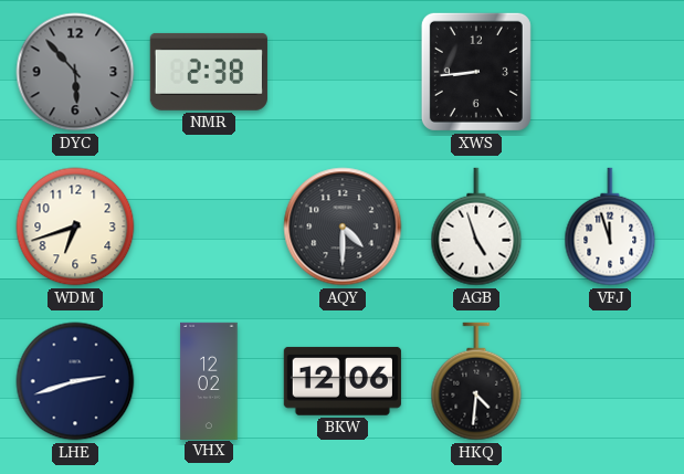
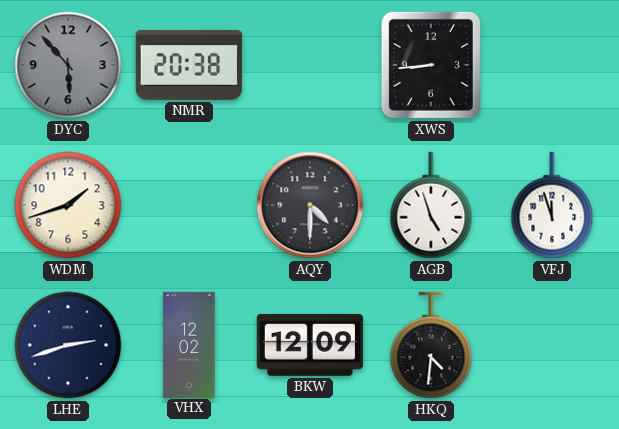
NMR: 2:38 -> 20:38 (189, 65)
WDM: 6:42 -> 1:42 (68, 205)
BKW: 12:06 -> 12:09 (310, 345)
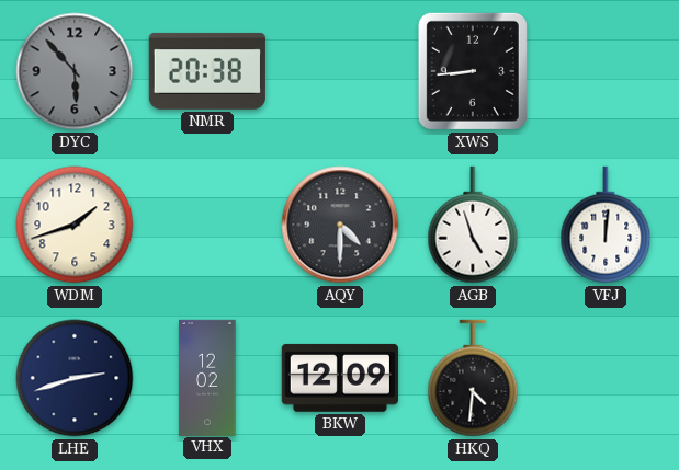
VFJ: 11:57 -> 12:01 (606, 225)
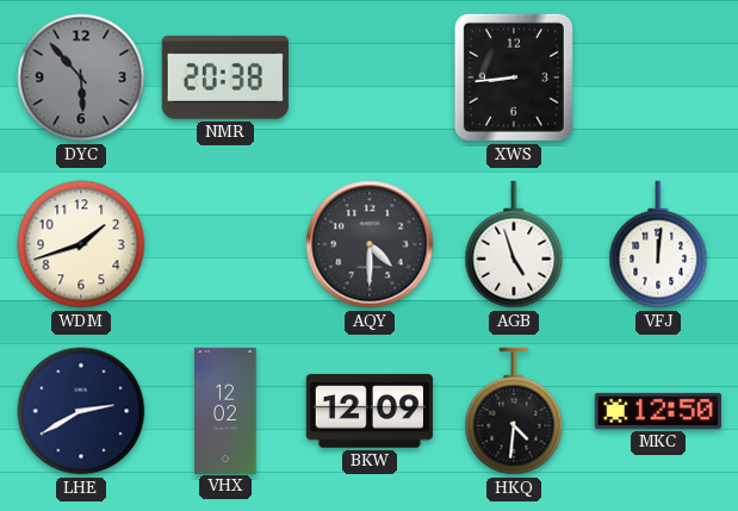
LHE: 2:42 -> 2:40 (81, 411)
MKC: none -> 12:50 (658, 411)
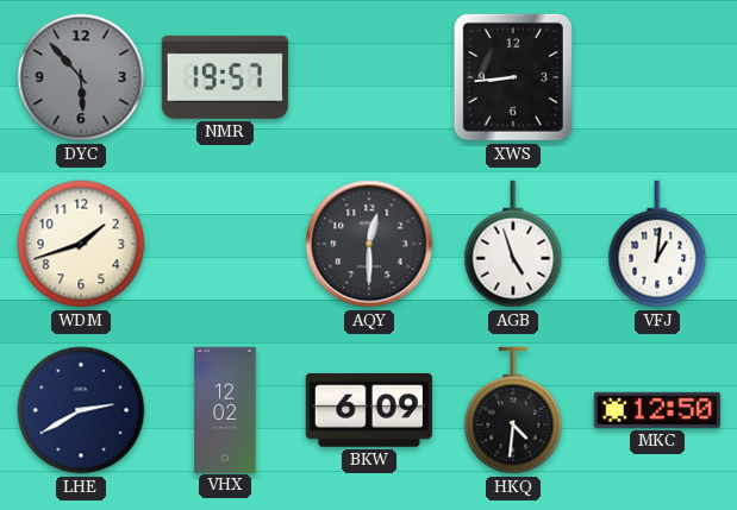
NMR: 20:38 -> 19:57 (225, 77)
AQY: 4:30 -> 12:30 (369, 244)
VFJ: 12:01 -> 1:01 (657, 244)
BKW: 12:09 -> 6:09 (369, 410)
